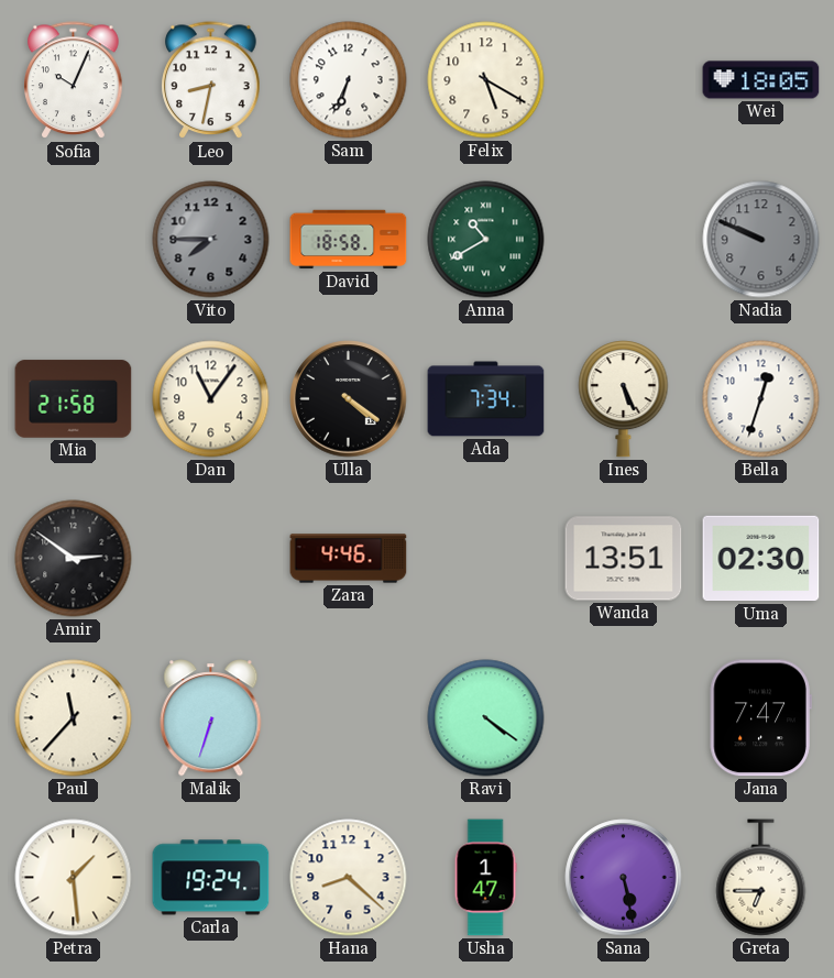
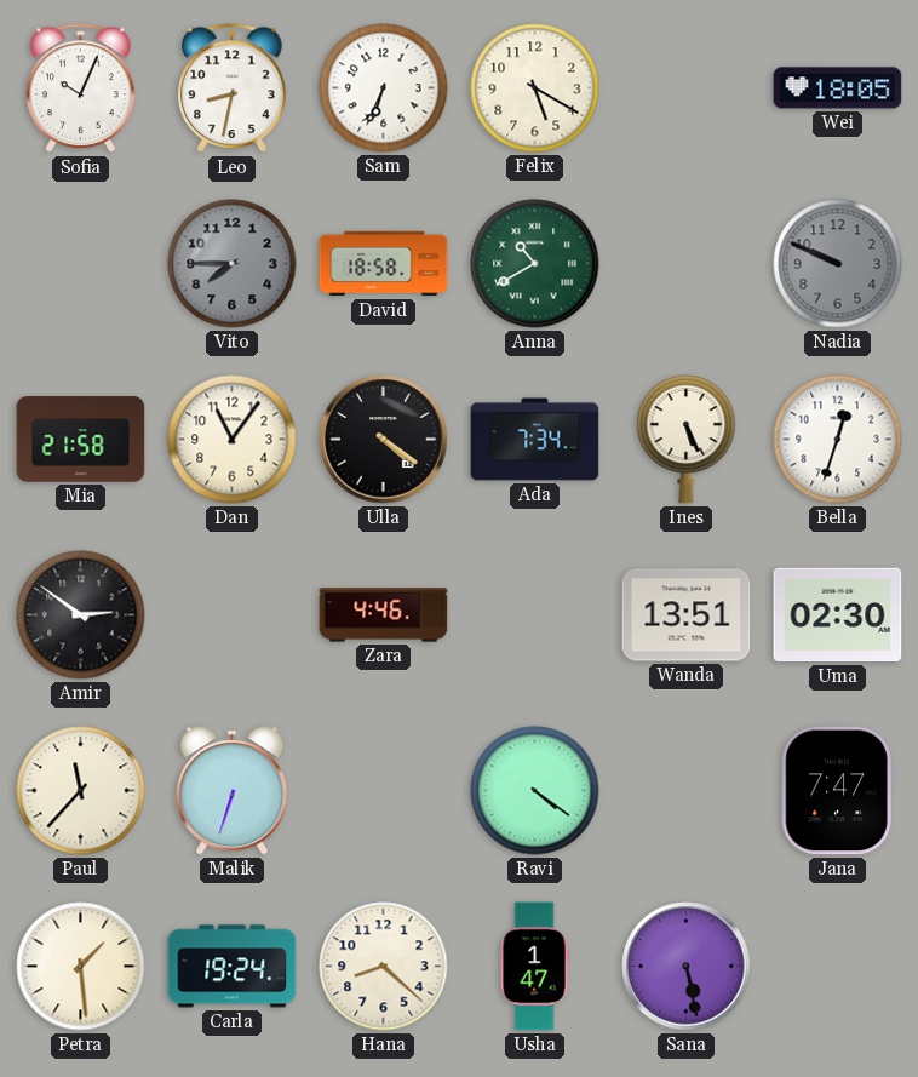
Greta: 6:45 -> none (761, 878)
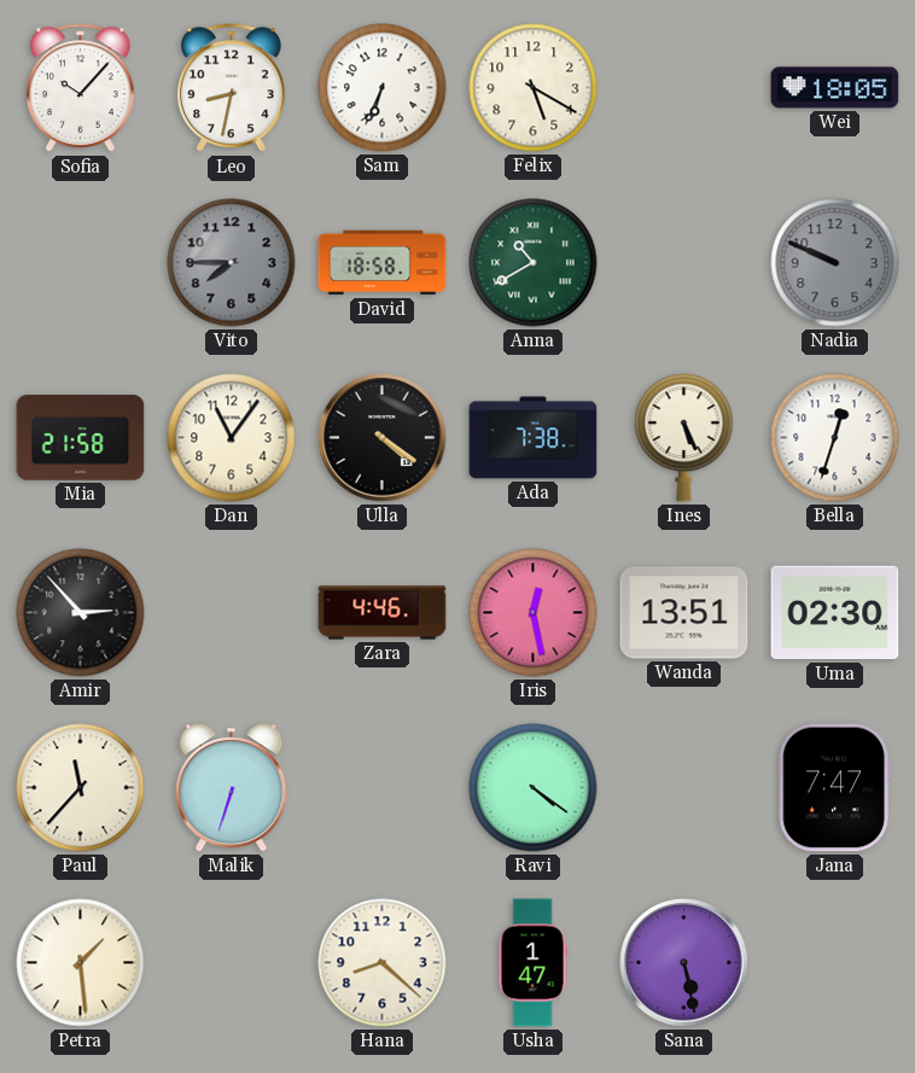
Sofia: 10:04 -> 10:07 (81, 88)
Ada: 7:34 -> 7:38 (534, 438)
Amir: 2:51 -> 2:53 (81, 613)
Iris: none -> 12:28 (534, 613)
Carla: 19:24 -> none (233, 967)
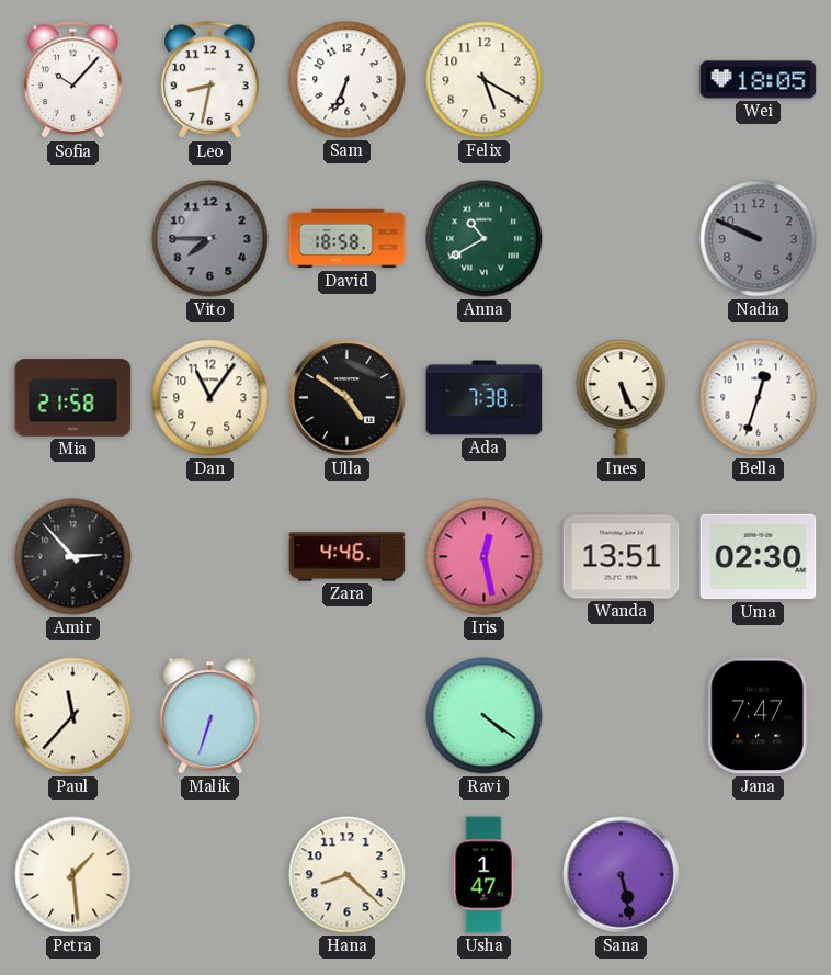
Ulla: 4:21 -> 4:51 (348, 398)
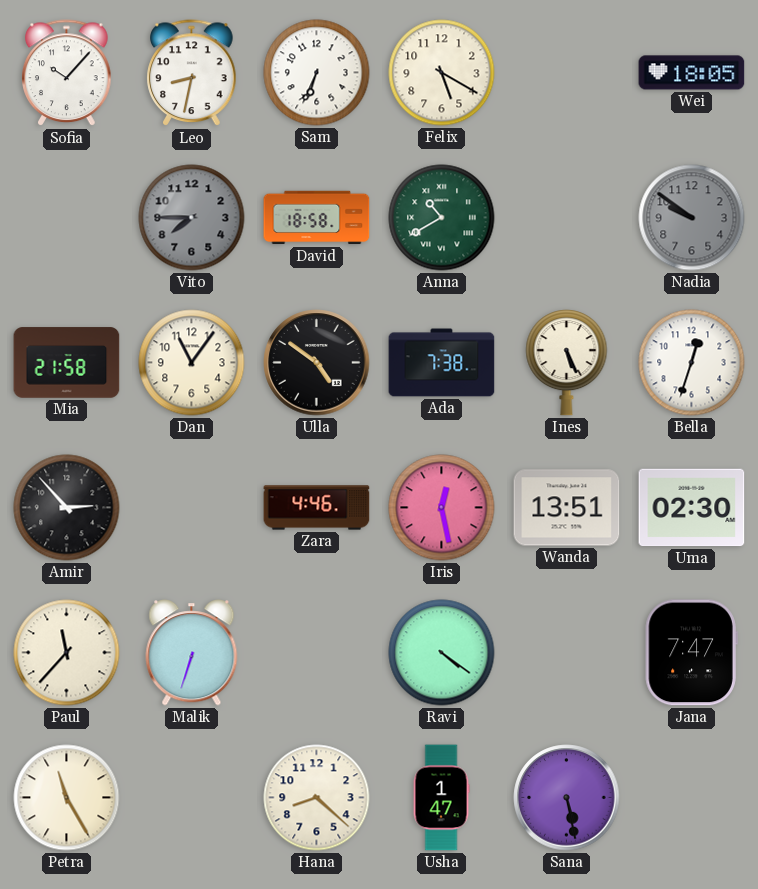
Nadia: 9:49 -> 9:51 (692, 218)
Petra: 1:29 -> 11:25 (67, 798)
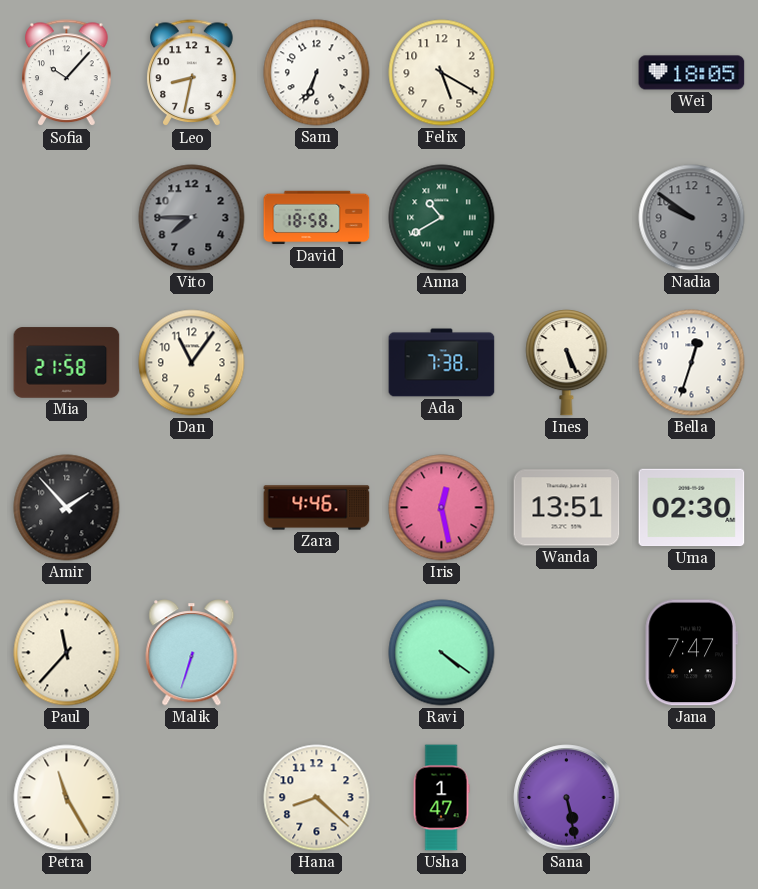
Ulla: 4:51 -> none (317, 363)
Amir: 2:53 -> 1:53 (67, 508)
